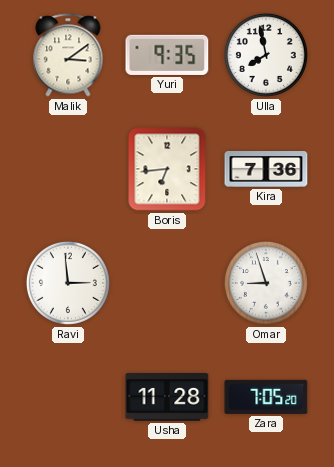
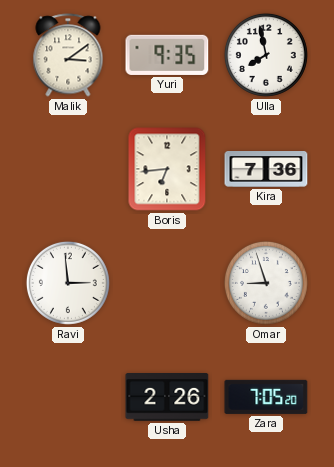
Usha: 11:28 -> 2:26 (167, 398)
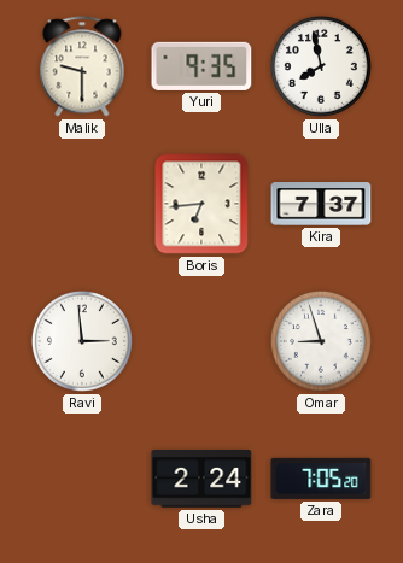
Malik: 3:09 -> 9:30 (82, 66)
Kira: 7:36 -> 7:37 (321, 204)
Usha: 2:26 -> 2:24 (201, 480)
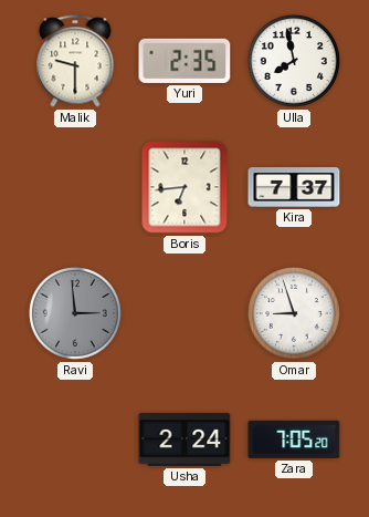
Yuri: 9:35 -> 2:35 (184, 61)
Ravi dial: white -> grey (75, 313)
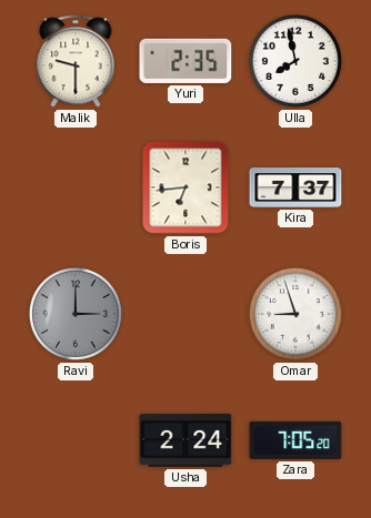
Ravi: 2:59 -> 3:00 (76, 314)
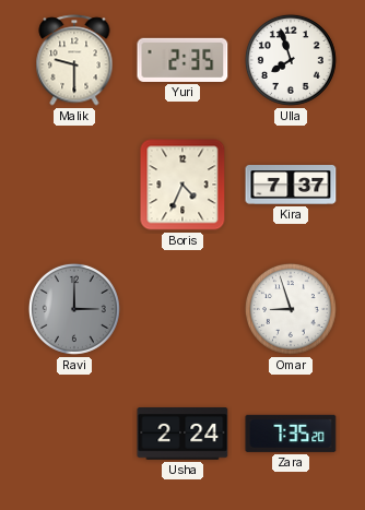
Ulla: 7:58 -> 7:57 (291, 60)
Boris: 6:44 -> 4:34 (182, 185)
Zara: 7:05 -> 7:35 (291, 434)
